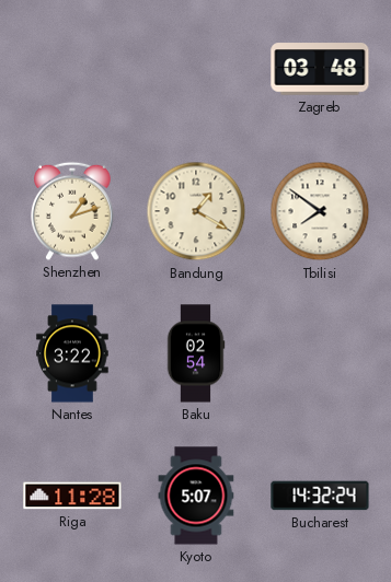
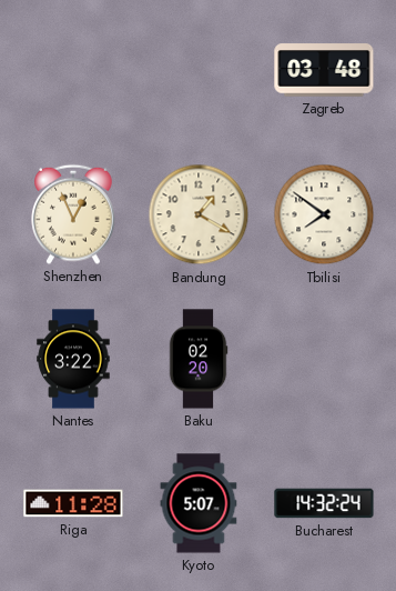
Shenzhen: 1:12 -> 12:56 (73, 214)
Baku: 02:54 -> 02:20 (199, 359)
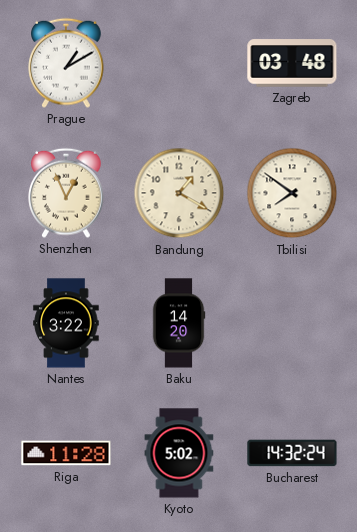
Prague: none -> 1:10 (66, 63)
Baku: 02:20 -> 14:20 (179, 323)
Kyoto: 5:07 -> 5:02 (179, 453)
